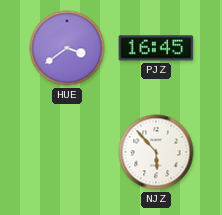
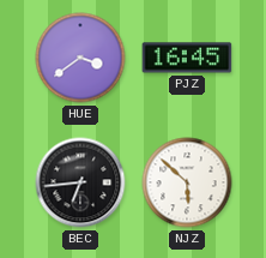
BEC: none -> 6:44 (80, 182)
NJZ: 5:53 -> 5:52 (187, 182)
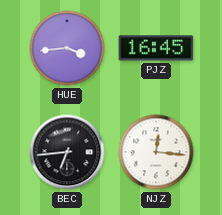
HUE: 3:39 -> 3:44 (67, 48)
NJZ: 5:52 -> 12:16 (156, 152)
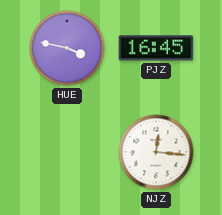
HUE: 3:44 -> 3:47 (67, 48)
BEC: 6:44 -> none (67, 152)
